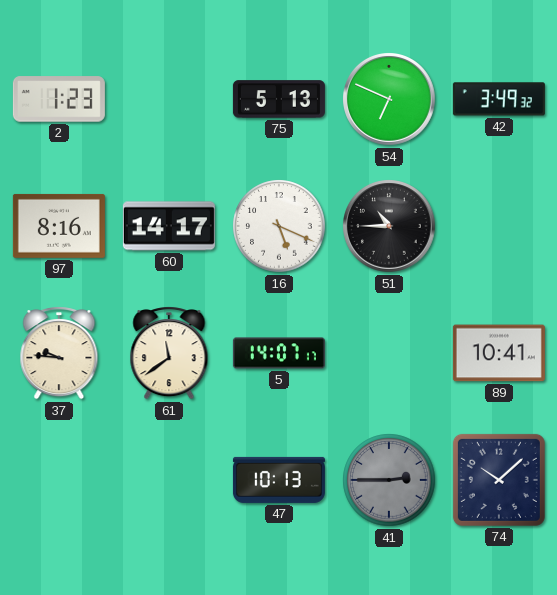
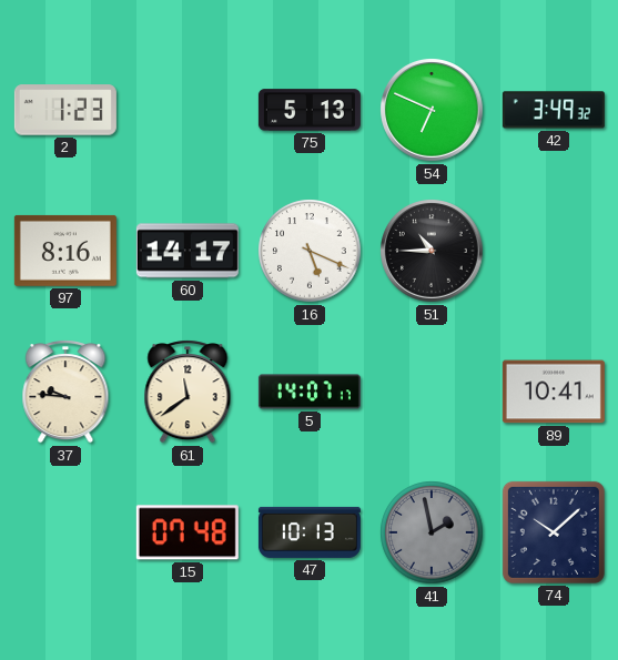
15: none -> 07:48 (188, 532)
41: 2:45 -> 1:58 (432, 532)
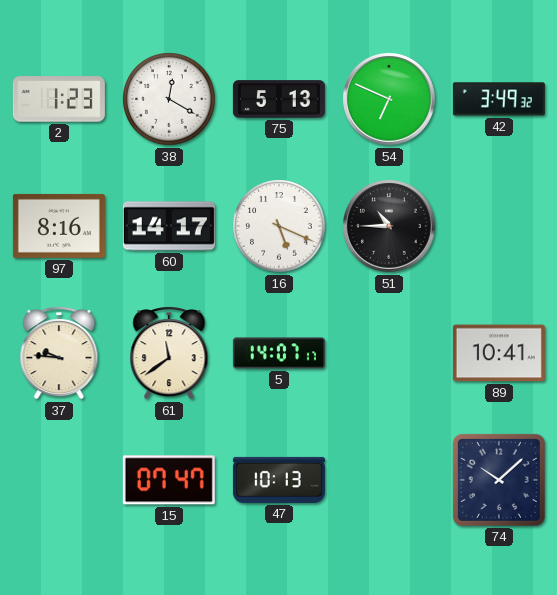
38: none -> 12:20 (169, 99)
15: 07:48 -> 07:47 (169, 480)
41: 1:58 -> none (432, 532)
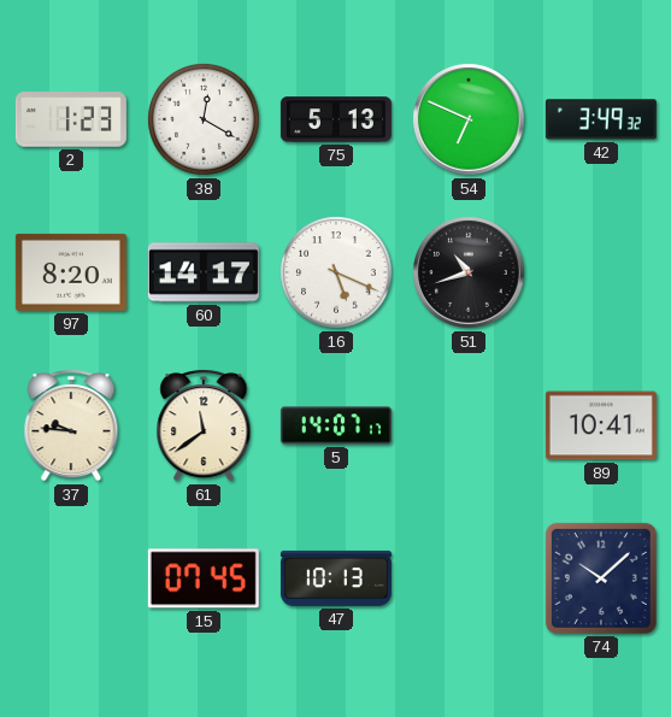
97: 8:16 -> 8:20 (71, 272)
51: 10:45 -> 10:42 (470, 274)
15: 07:47 -> 07:45 (204, 578)
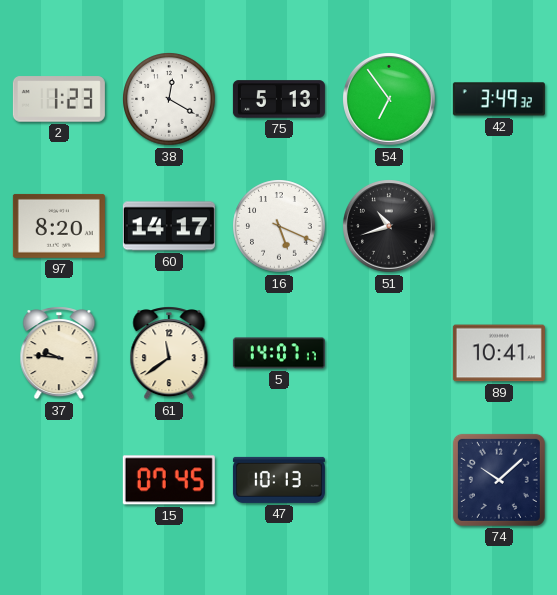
54: 6:49 -> 6:54 (390, 100)
